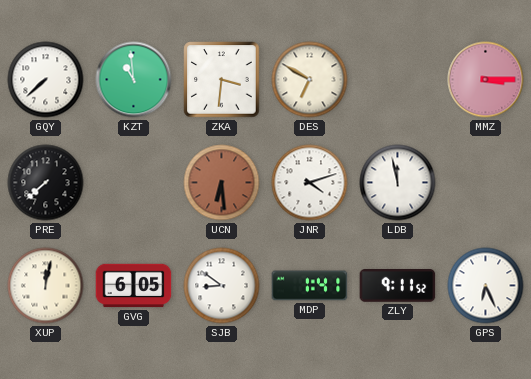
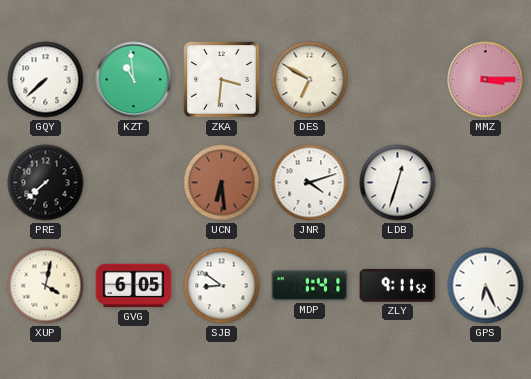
LDB: 11:58 -> 12:33 (398, 183)
XUP: 12:02 -> 4:02 (46, 286)
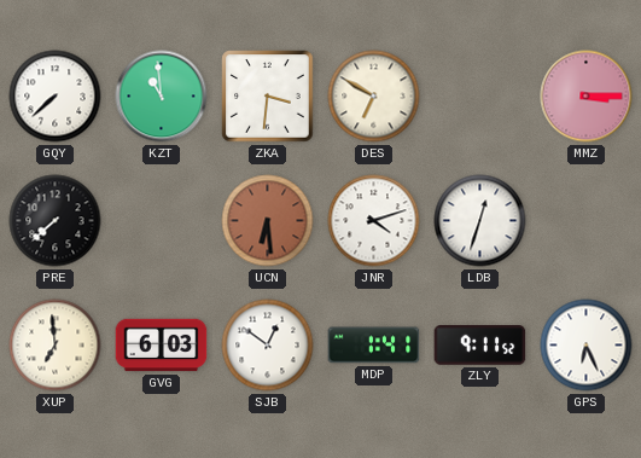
XUP: 4:02 -> 6:59 (56, 346)
GVG: 6:05 -> 6:03 (162, 346)
SJB: 8:51 -> 12:51 (268, 346)
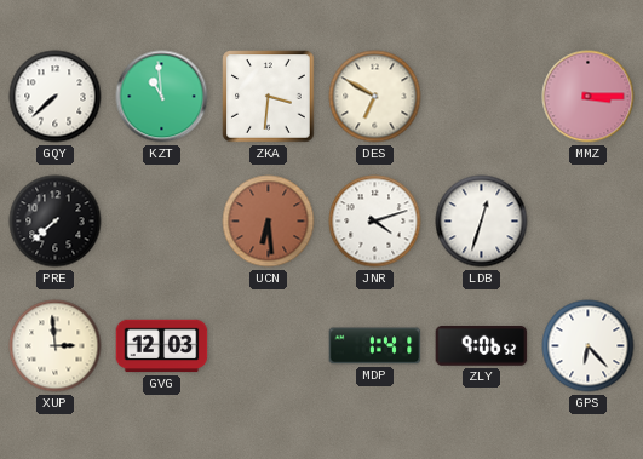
XUP: 6:59 -> 2:59 (56, 346)
GVG: 6:03 -> 12:03 (162, 346)
SJB: 12:51 -> none (268, 346)
ZLY: 9:11 -> 9:06 (482, 346)
GPS: 6:26 -> 6:23 (589, 346)
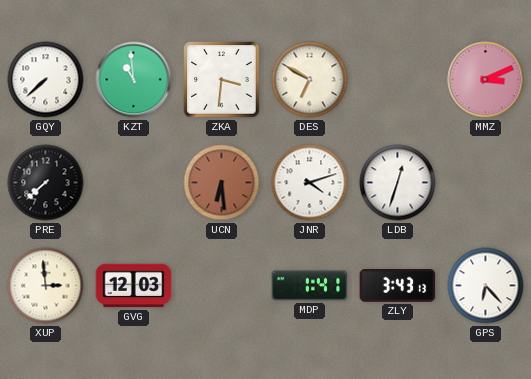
MMZ: 3:15 -> 3:11 (486, 80)
ZLY: 9:06 -> 3:43 (398, 286)
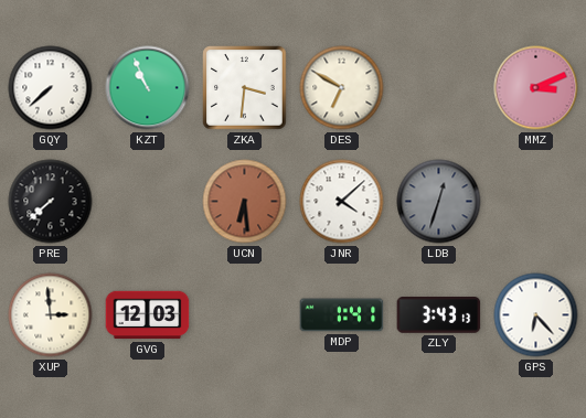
KZT: 10:59 -> 10:56 (148, 88)
JNR: 4:12 -> 4:08 (342, 202)
LDB dial: white -> grey (439, 202)
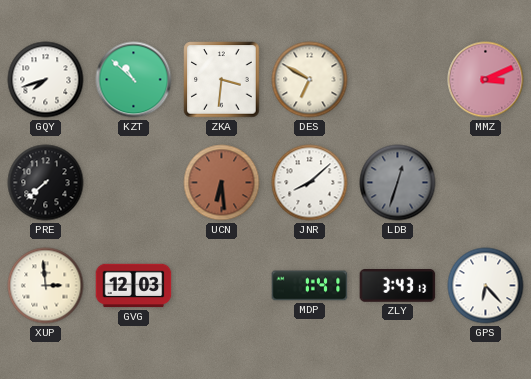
GQY: 7:38 -> 7:42 (46, 80)
KZT: 10:56 -> 10:52 (134, 80)
JNR: 4:08 -> 8:08 (310, 183)
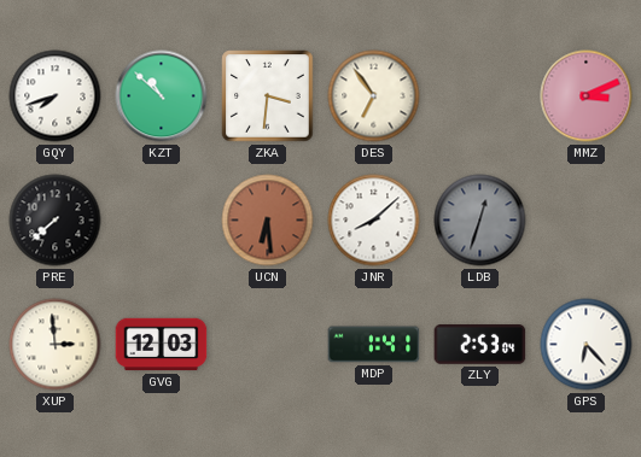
DES: 6:50 -> 6:54 (374, 96)
ZLY: 3:43 -> 2:53 (480, 345)
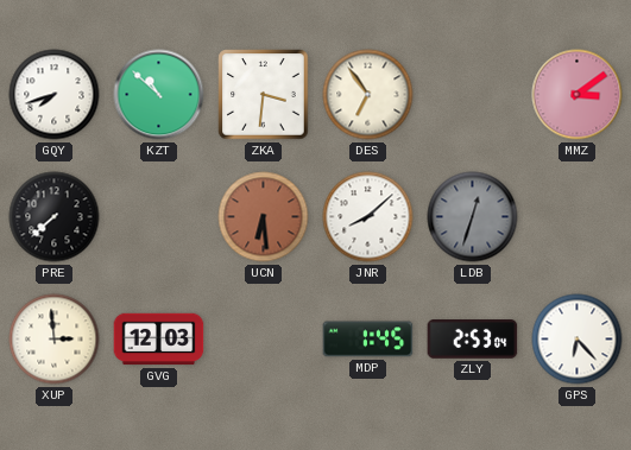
MMZ: 3:11 -> 3:09 (578, 95)
MDP: 1:41 -> 1:45 (368, 340)
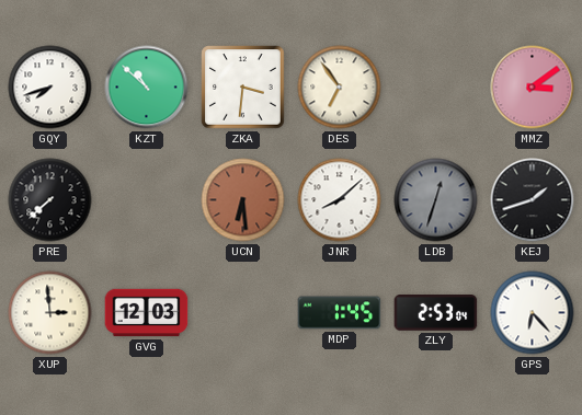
KEJ: none -> 1:42 (533, 200)
